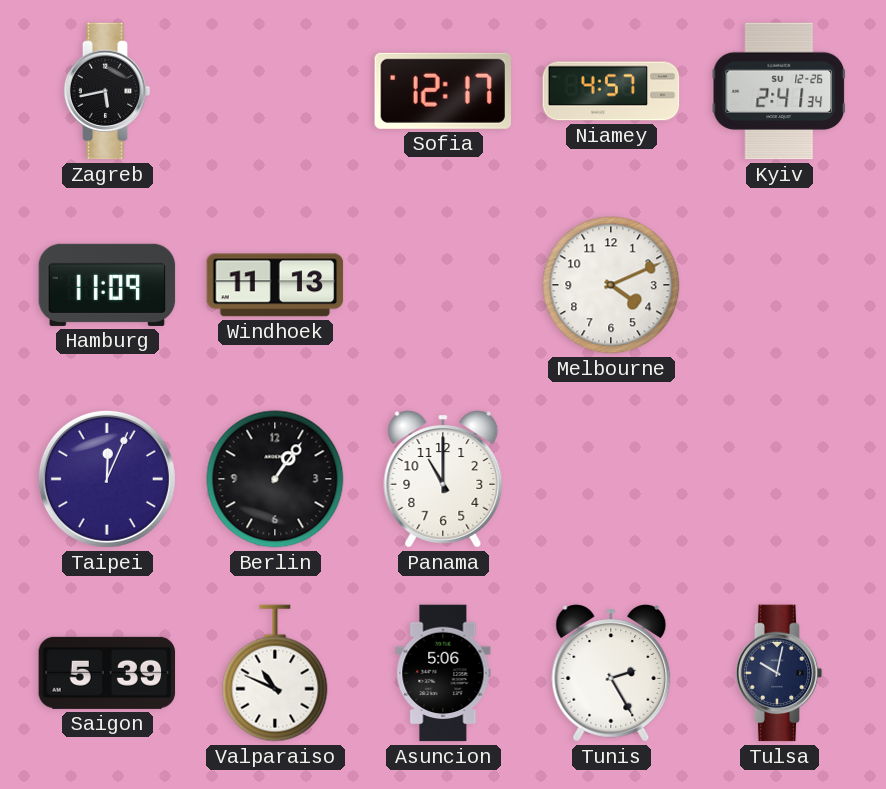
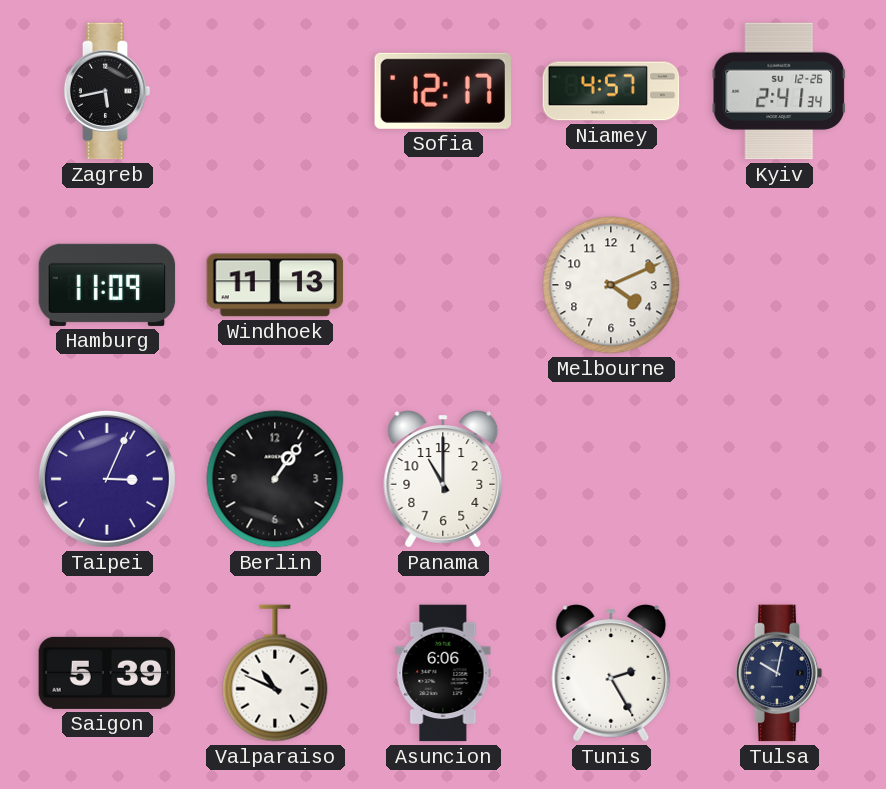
Taipei: 12:04 -> 3:04 (107, 479)
Asuncion: 5:06 -> 6:06 (443, 673)
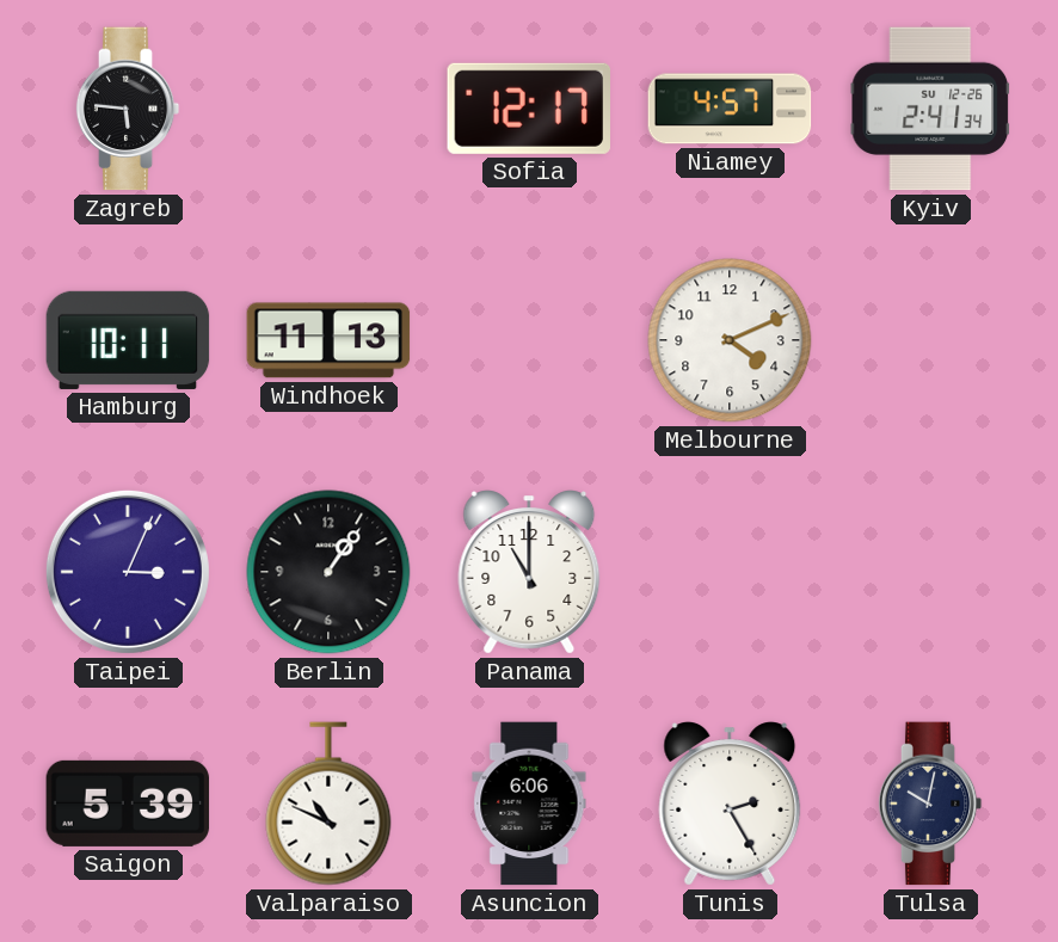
Zagreb: 5:43 -> 5:46 (128, 109)
Hamburg: 11:09 -> 10:11 (128, 340)
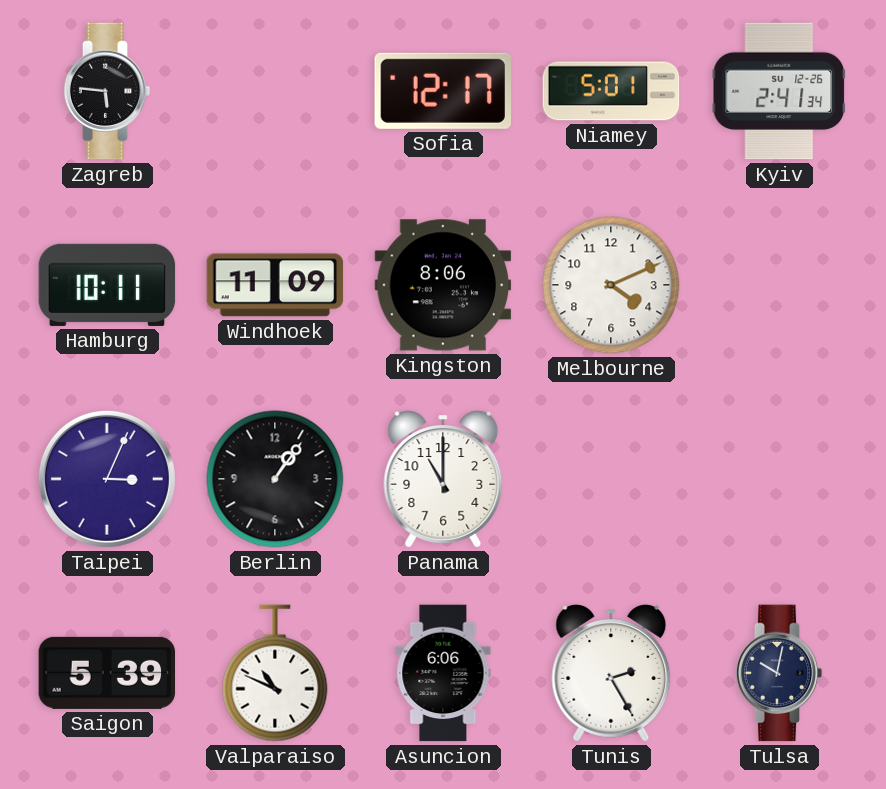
Niamey: 4:57 -> 5:01 (611, 91)
Windhoek: 11:13 -> 11:09 (275, 285)
Kingston: none -> 8:06 (443, 285)
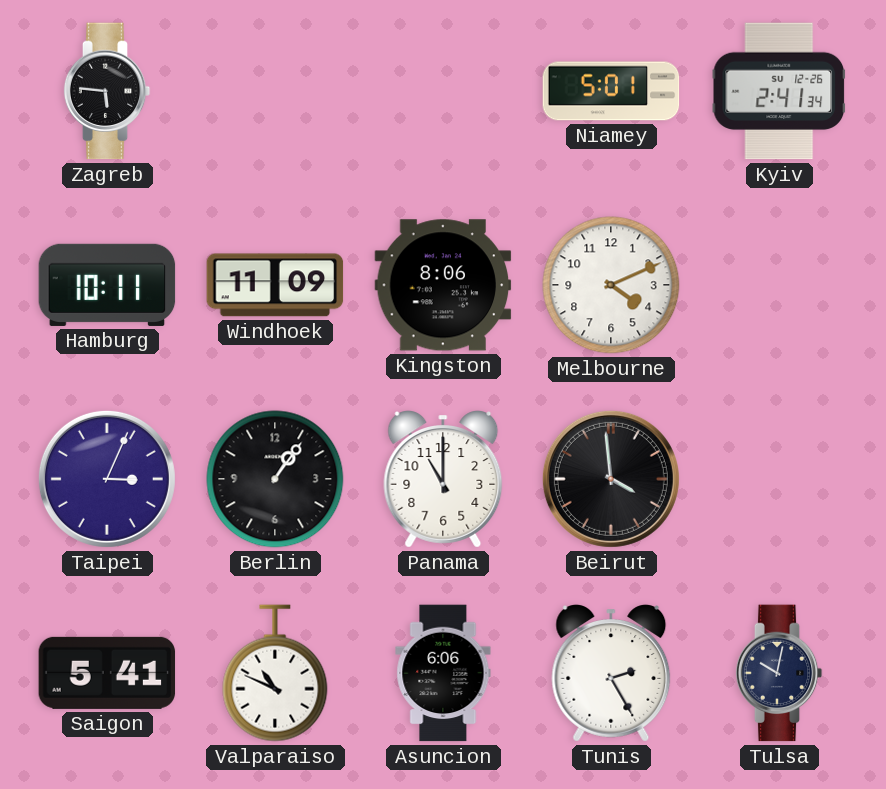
Sofia: 12:17 -> none (442, 91)
Beirut: none -> 3:59 (611, 479)
Saigon: 5:39 -> 5:41 (107, 673)
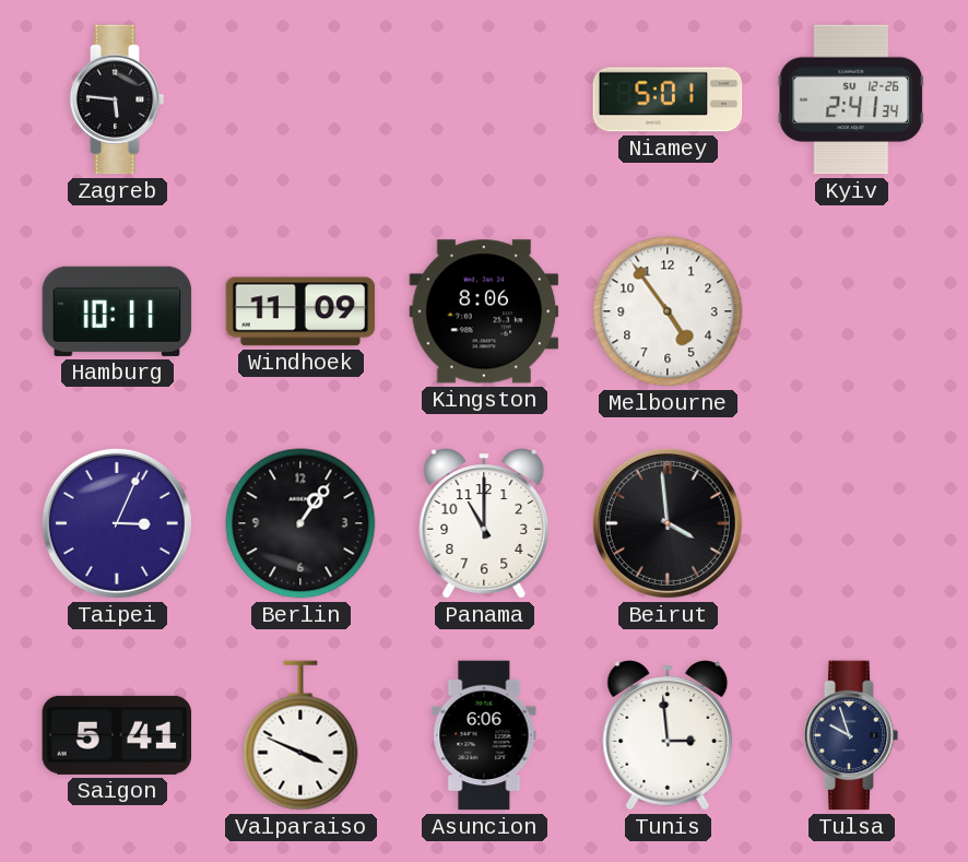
Melbourne: 4:11 -> 4:54 (668, 311)
Valparaiso: 10:49 -> 3:49 (300, 735)
Tunis: 2:25 -> 2:59 (668, 735)
Tulsa: 10:02 -> 9:57 (851, 735)
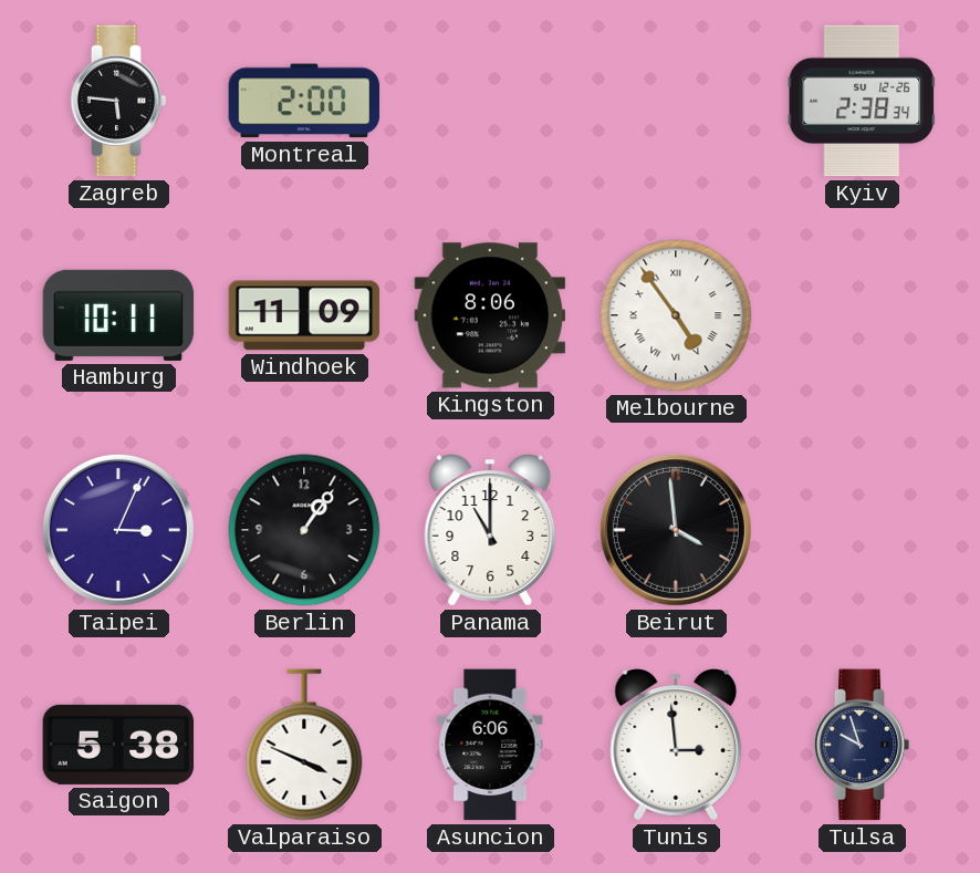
Montreal: none -> 2:00 (304, 101)
Niamey: 5:01 -> none (668, 99)
Kyiv: 2:41 -> 2:38 (861, 101)
Melbourne numerals: Arabic -> Roman (676, 315)
Saigon: 5:41 -> 5:38 (118, 745)
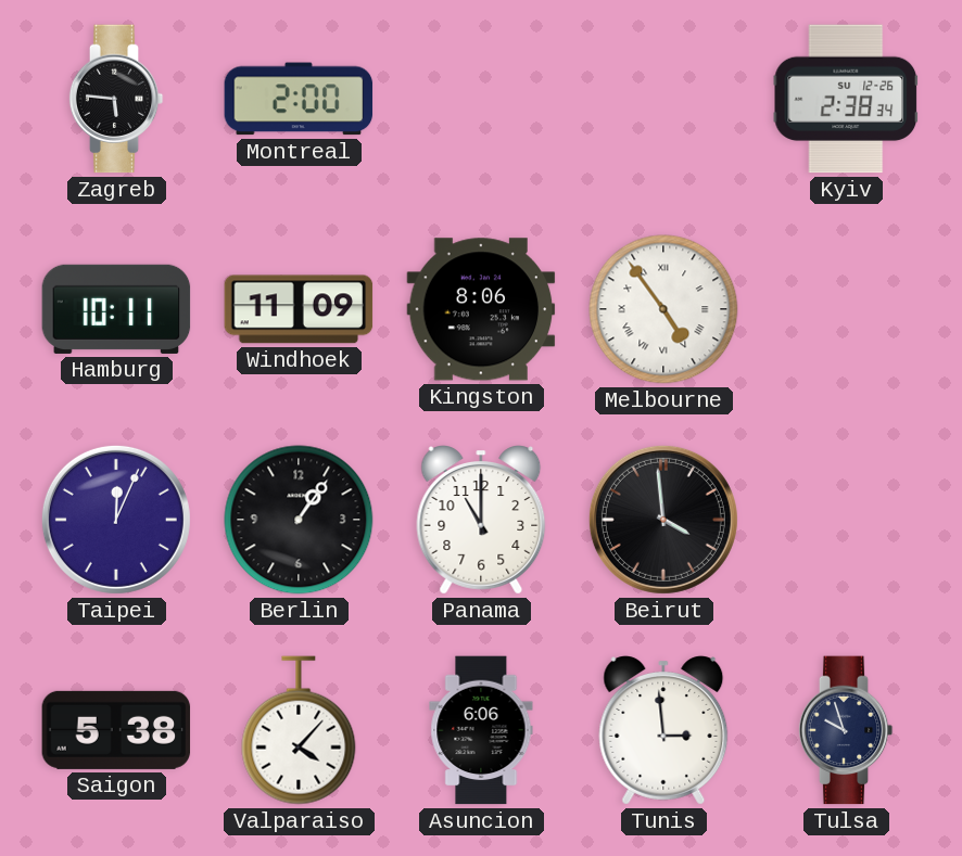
Taipei: 3:04 -> 12:04 (116, 520)
Valparaiso: 3:49 -> 4:07 (299, 730)
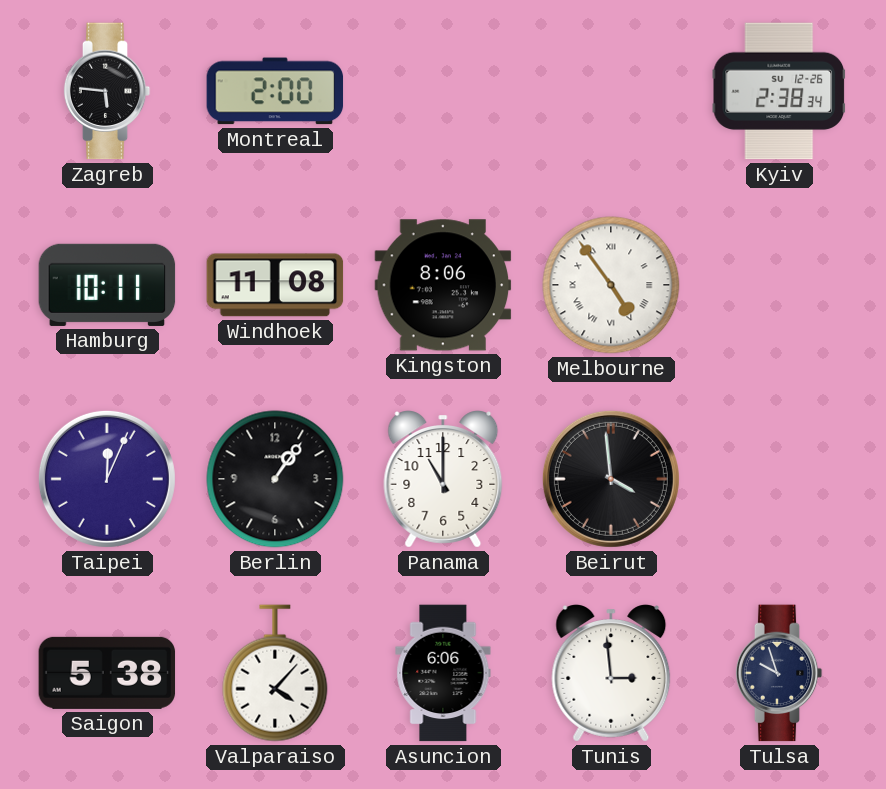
Windhoek: 11:09 -> 11:08 (275, 285)
